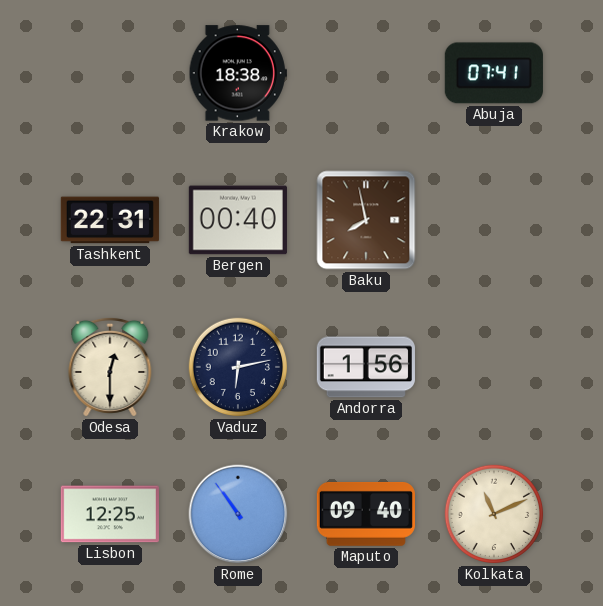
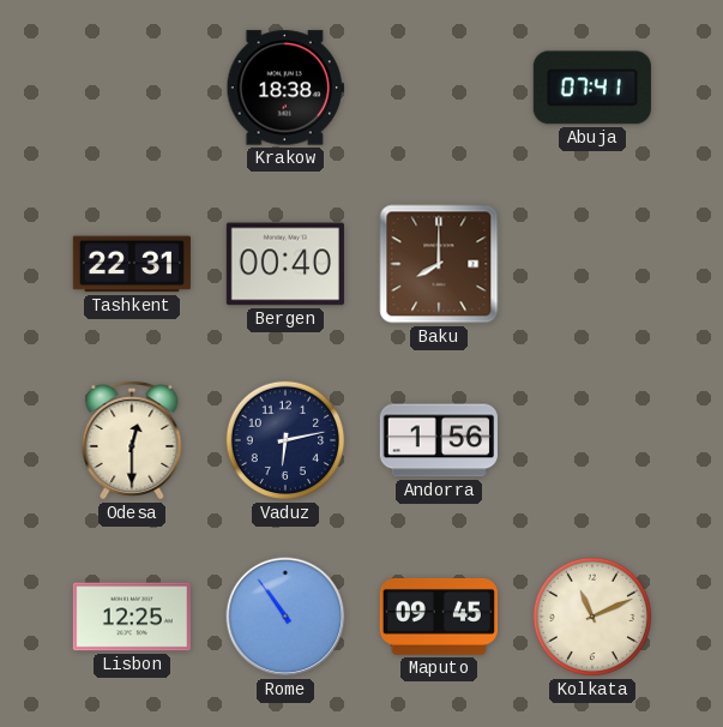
Baku: 7:58 -> 8:00 (439, 264)
Maputo: 09:40 -> 09:45 (439, 617)
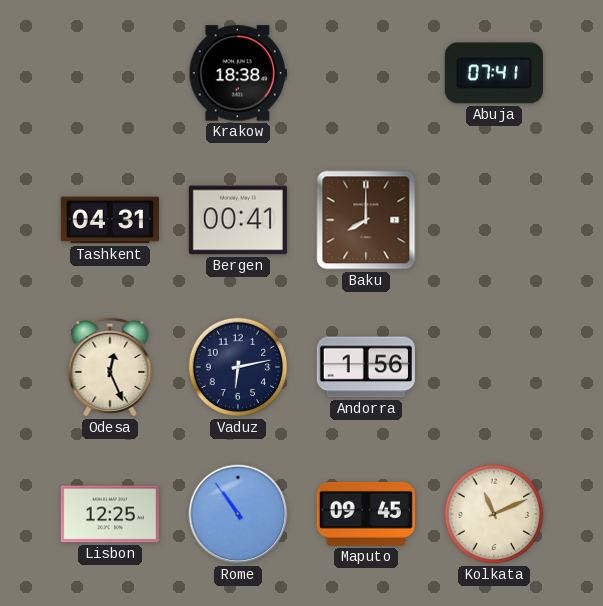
Tashkent: 22:31 -> 04:31 (110, 220)
Bergen: 00:40 -> 00:41 (238, 220)
Odesa: 12:30 -> 12:26 (110, 367)
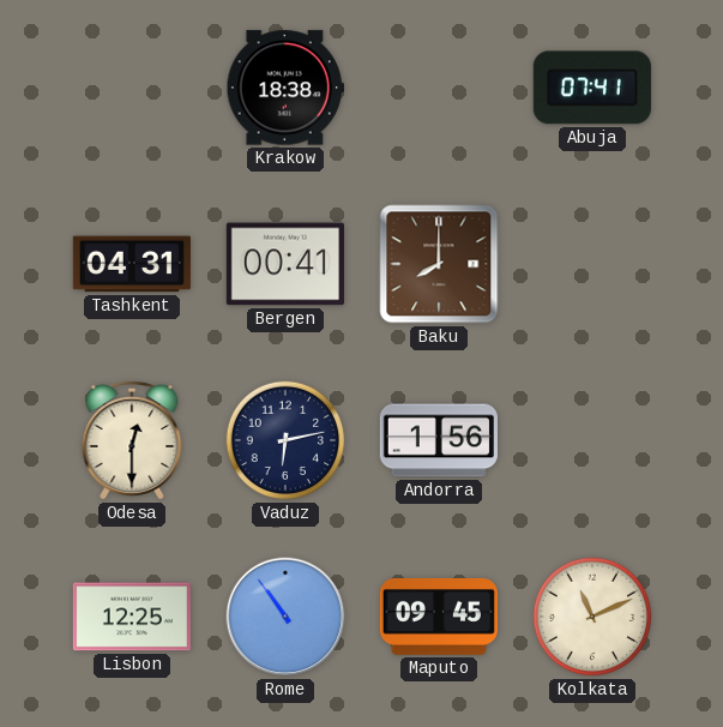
Odesa: 12:26 -> 12:30 (132, 440)
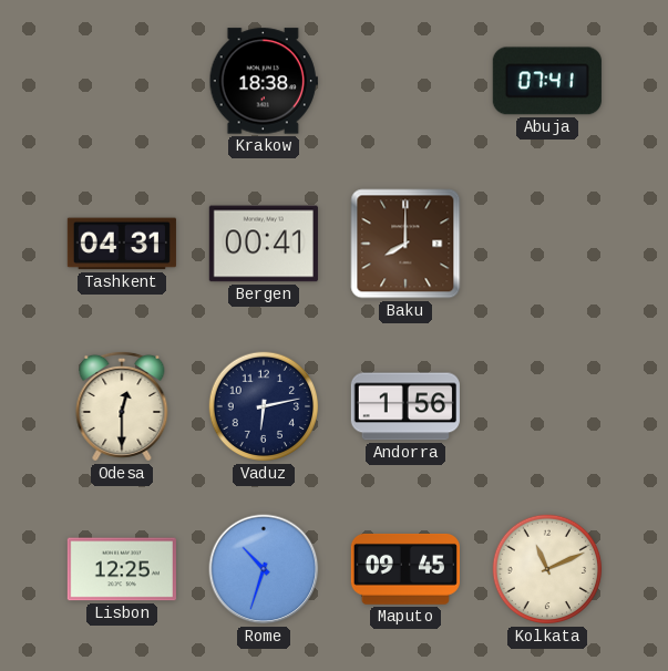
Rome: 10:54 -> 10:33 (264, 569)
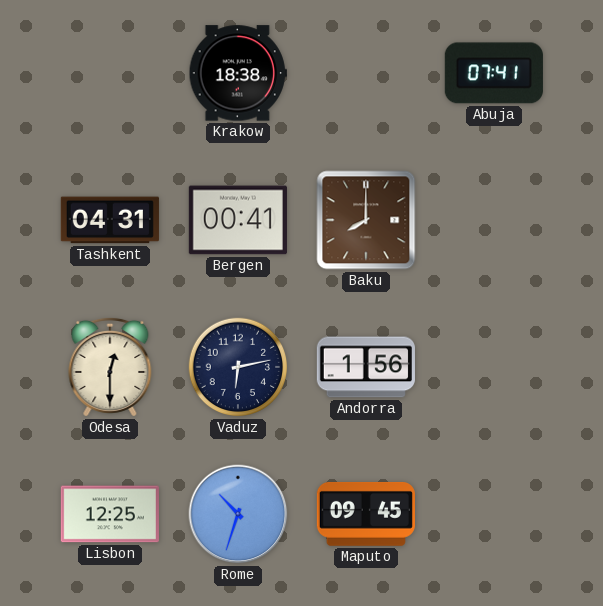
Kolkata: 11:11 -> none (547, 569)
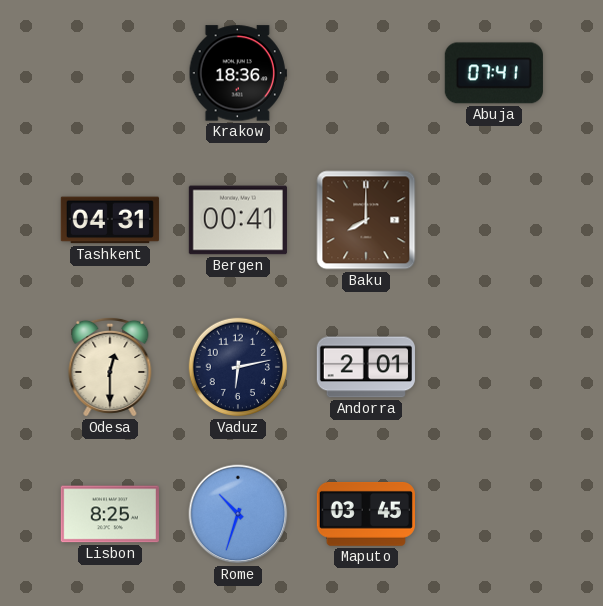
Krakow: 18:38 -> 18:36 (238, 73)
Andorra: 1:56 -> 2:01 (366, 367)
Lisbon: 12:25 -> 8:25 (110, 514)
Maputo: 09:45 -> 03:45 (366, 514)
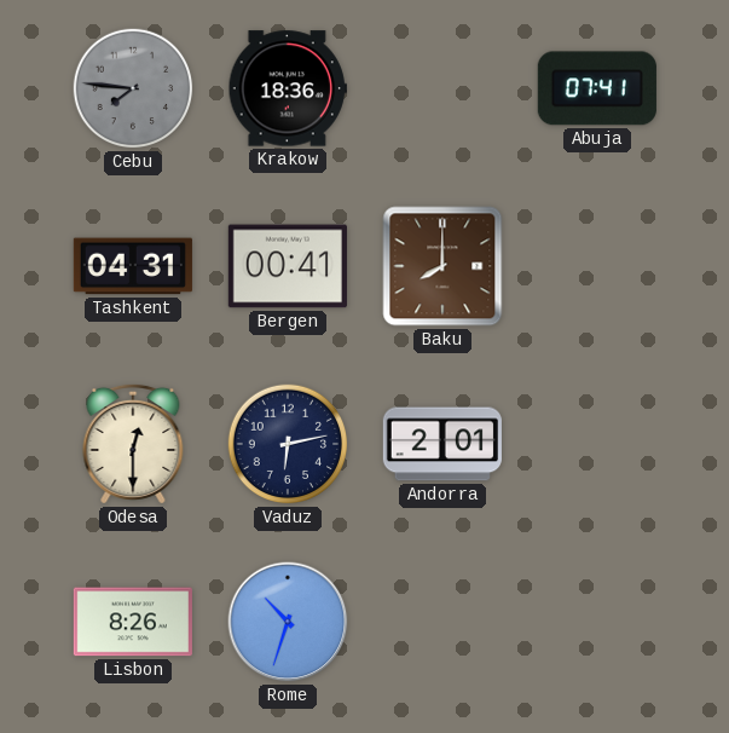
Cebu: none -> 7:46 (133, 88)
Lisbon: 8:25 -> 8:26 (133, 622)
Maputo: 03:45 -> none (366, 514)
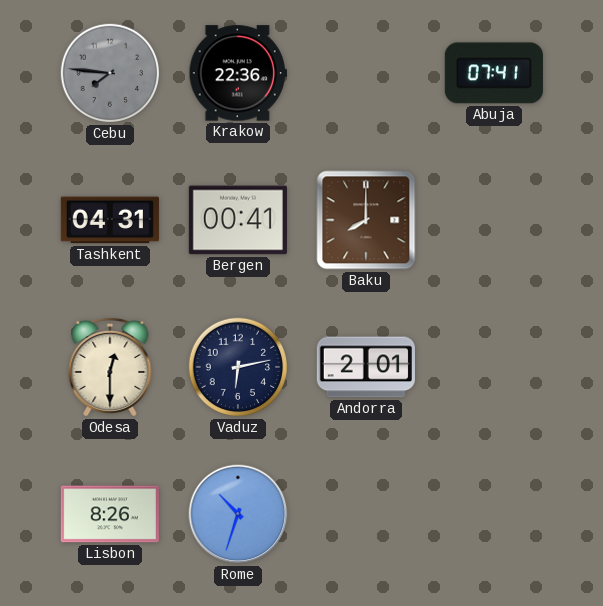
Krakow: 18:36 -> 22:36 (238, 73)
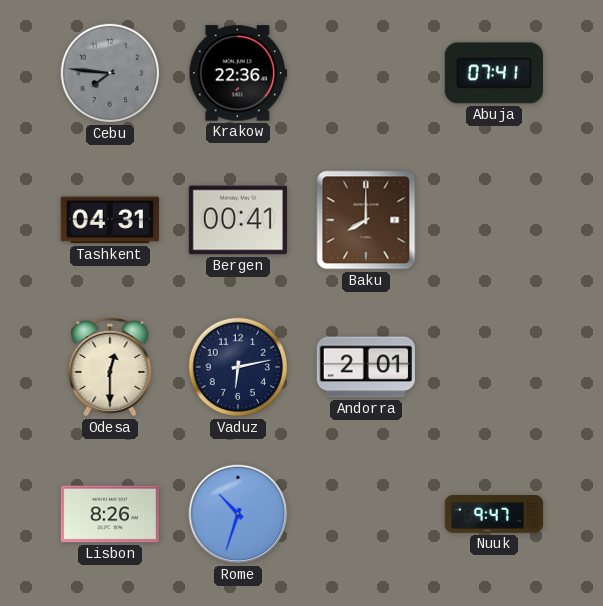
Nuuk: none -> 9:47 (494, 514)
